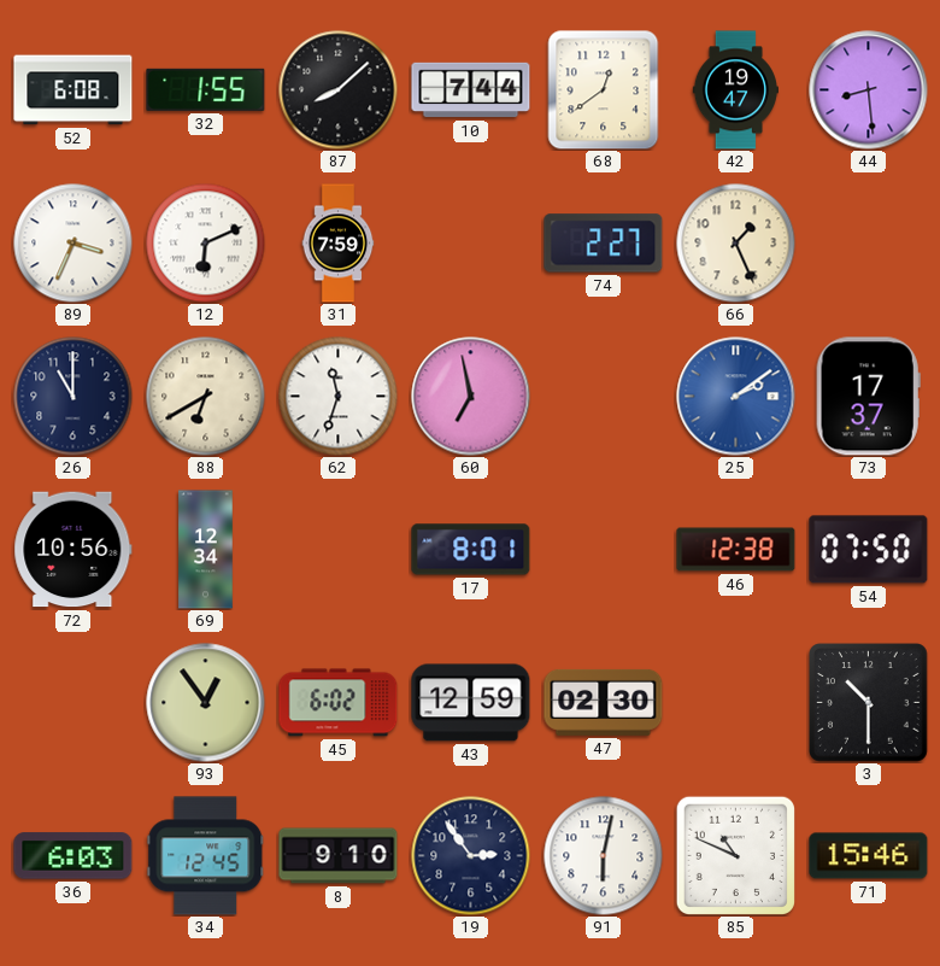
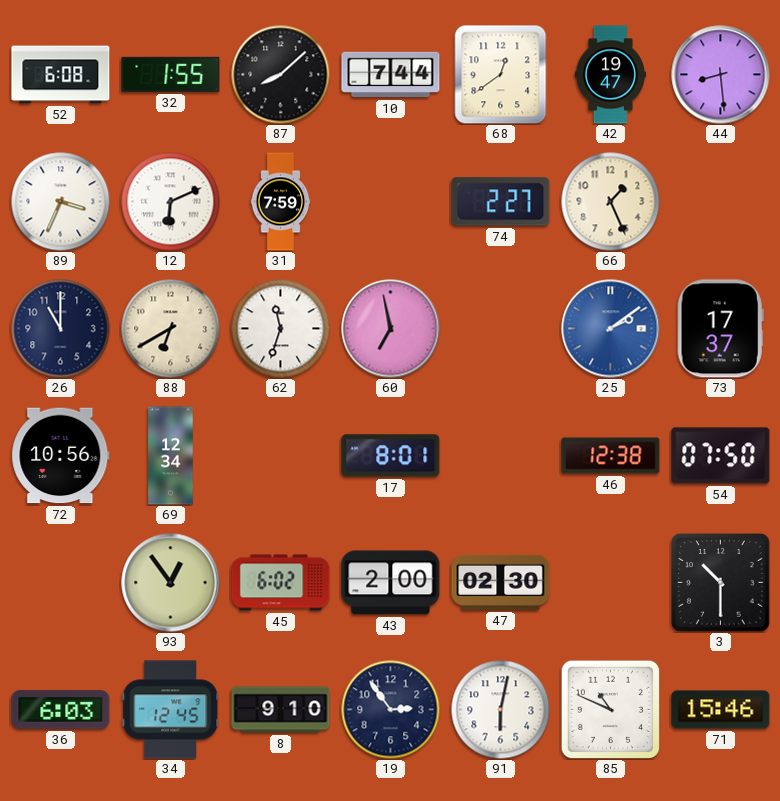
43: 12:59 -> 2:00 (391, 583)
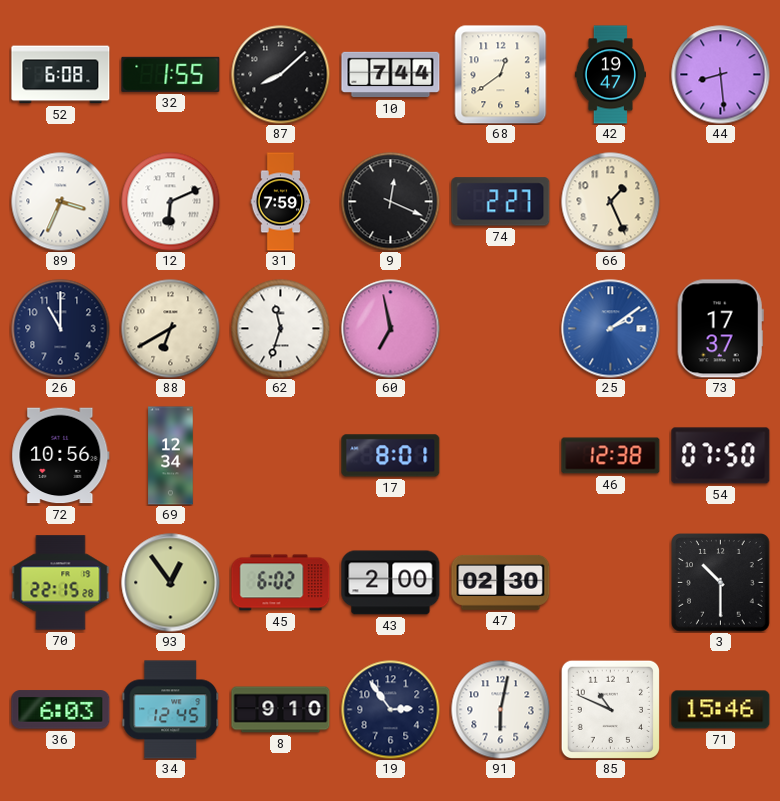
9: none -> 12:19 (391, 202)
70: none -> 22:15 (61, 583)
